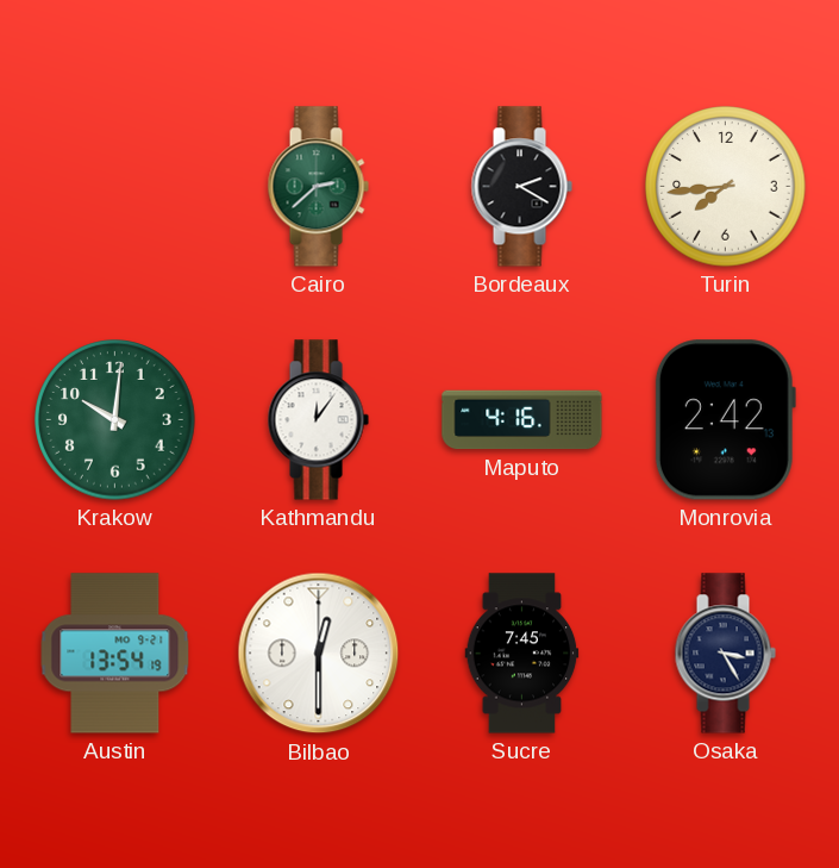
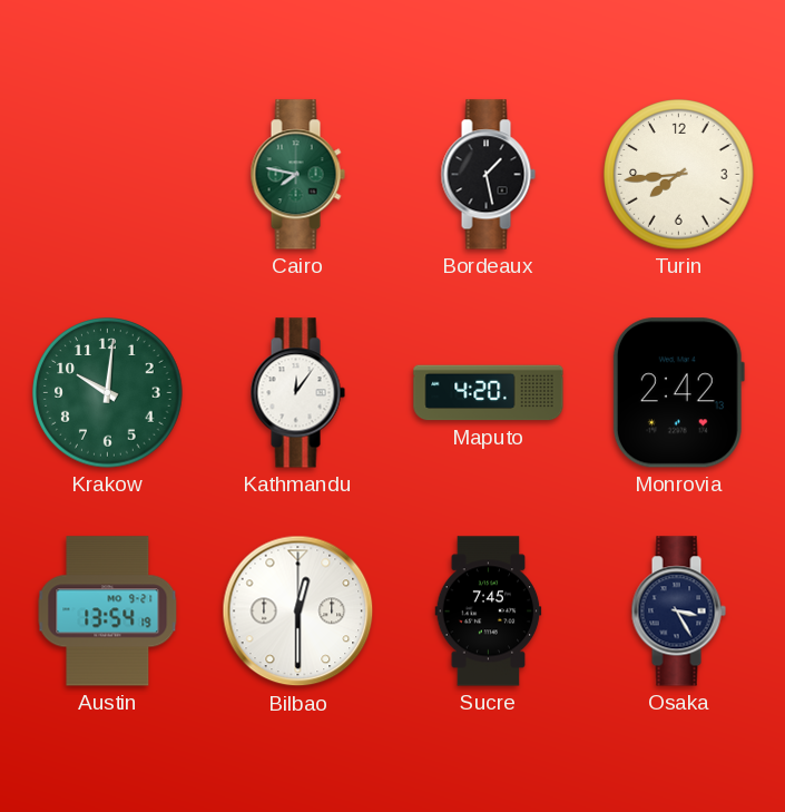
Cairo: 2:38 -> 7:47 (297, 175)
Bordeaux: 2:20 -> 1:28 (488, 175)
Maputo: 4:16 -> 4:20 (489, 393)
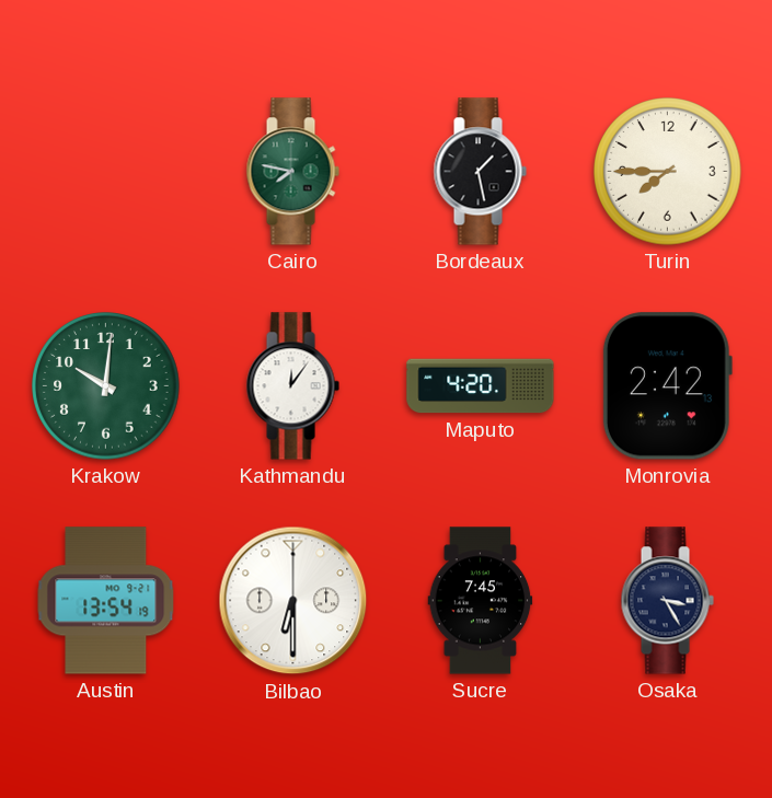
Turin: 7:44 -> 7:45 (668, 172)
Bilbao: 12:30 -> 6:30 (293, 601)
